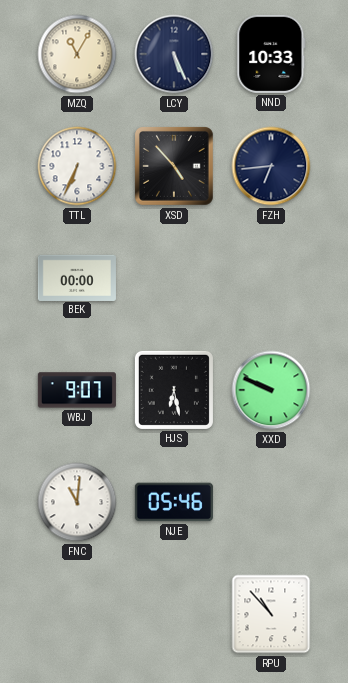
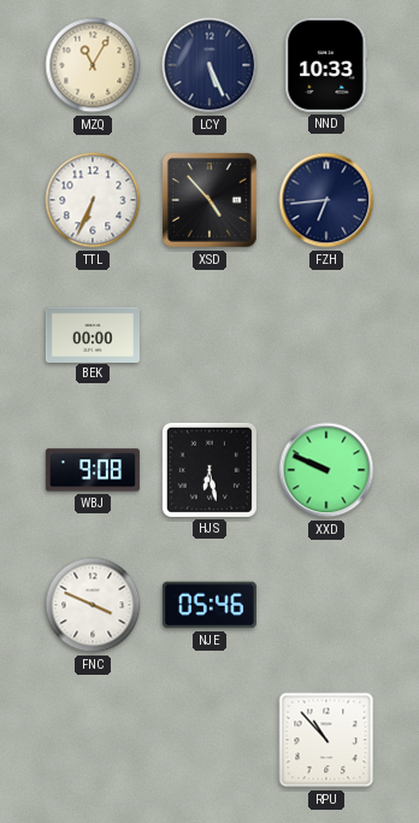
WBJ: 9:07 -> 9:08 (93, 470)
FNC: 11:01 -> 3:49 (93, 605)
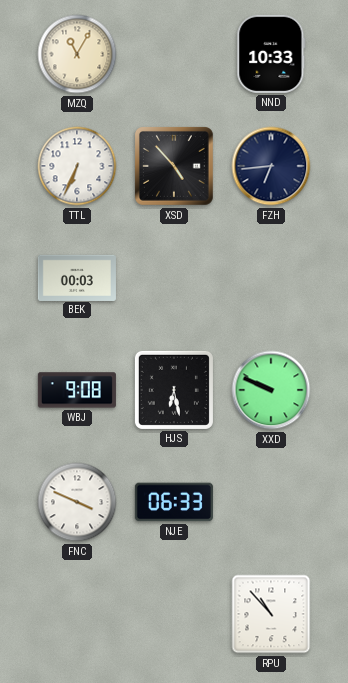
LCY: 5:26 -> none (209, 65)
BEK: 00:00 -> 00:03 (77, 277)
NJE: 05:46 -> 06:33 (174, 502)
